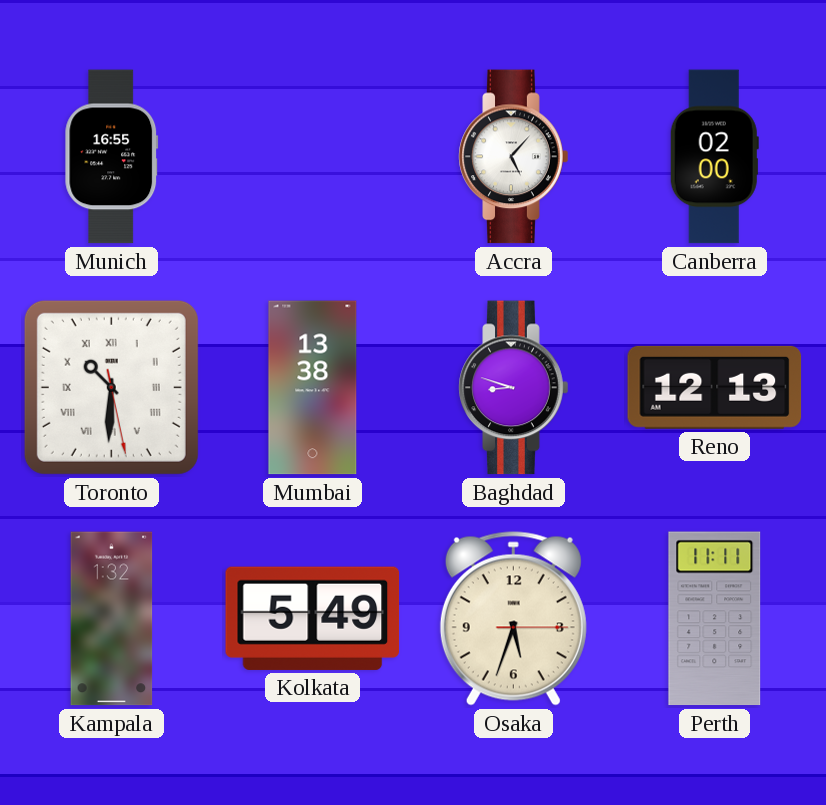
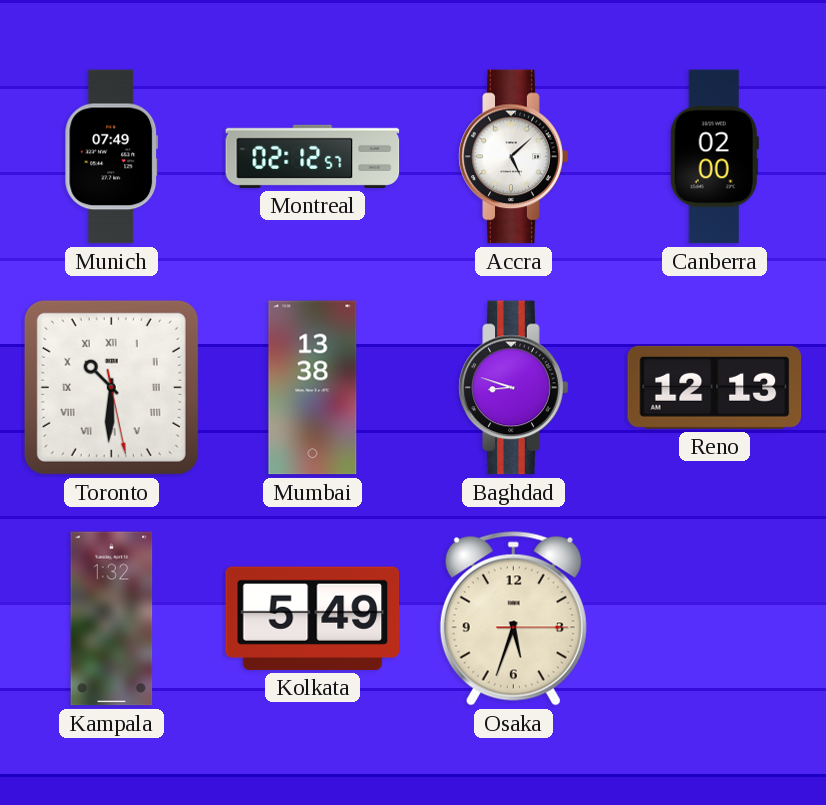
Munich: 16:55 -> 07:49 (112, 157)
Montreal: none -> 02:12 (313, 156)
Accra: 5:07 -> 5:08 (514, 157)
Perth: 11:11 -> none (715, 619)
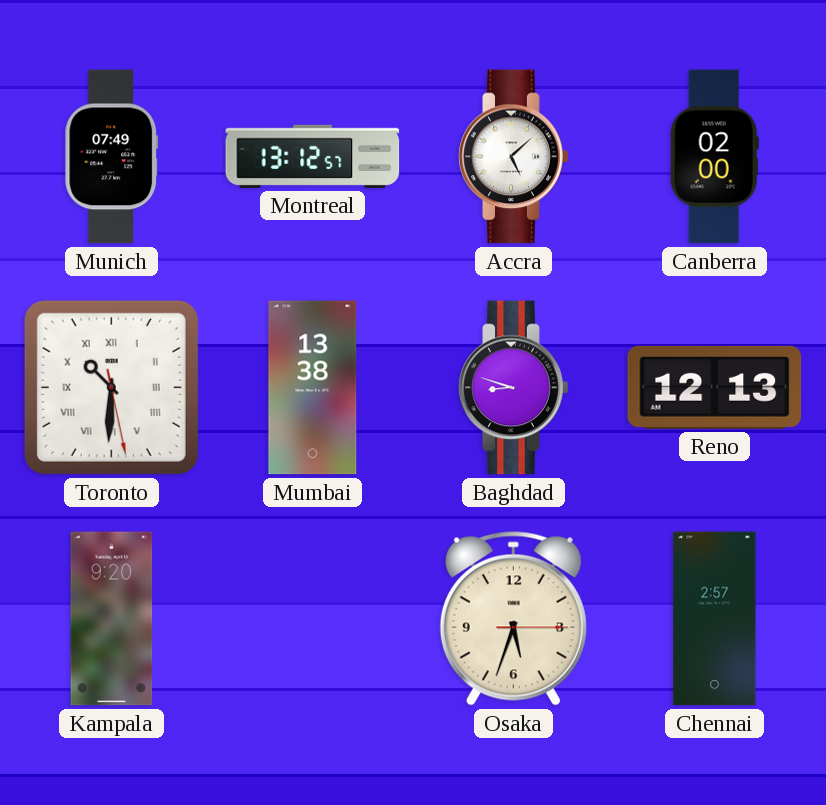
Montreal: 02:12 -> 13:12 (313, 156)
Kampala: 1:32 -> 9:20 (112, 619)
Kolkata: 5:49 -> none (313, 618)
Chennai: none -> 2:57 (715, 619)
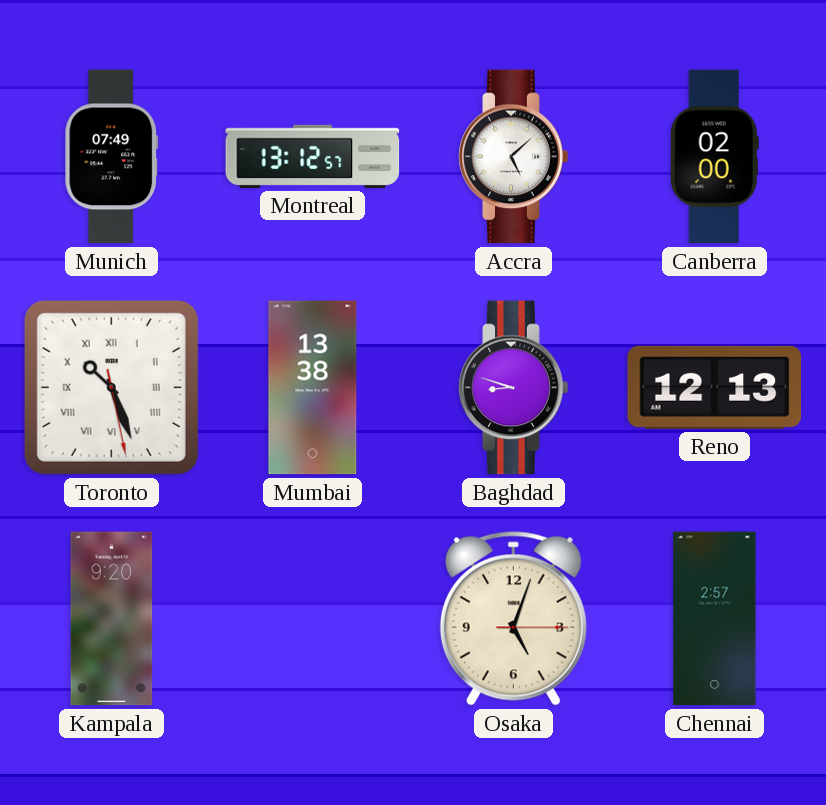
Toronto: 10:30 -> 10:26 (111, 387)
Osaka: 5:33 -> 5:03 (513, 619)
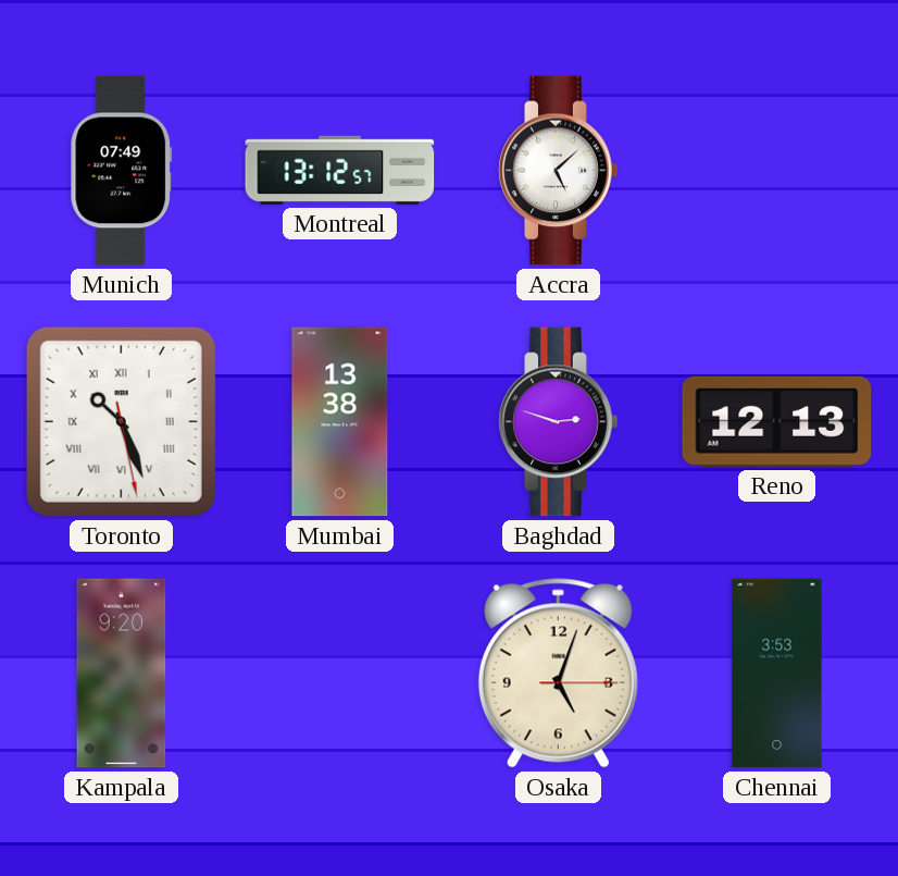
Canberra: 02:00 -> none (714, 157)
Baghdad: 8:48 -> 2:48 (559, 422)
Chennai: 2:57 -> 3:53 (777, 674)
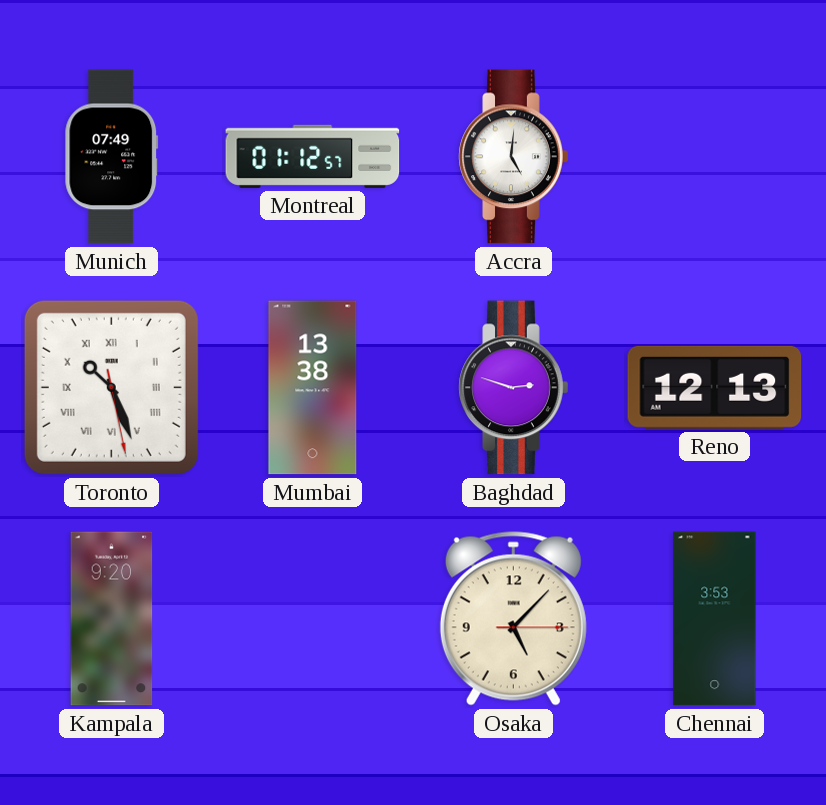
Montreal: 13:12 -> 01:12 (313, 156)
Accra: 5:08 -> 5:01 (514, 157)
Osaka: 5:03 -> 5:07 (513, 619)
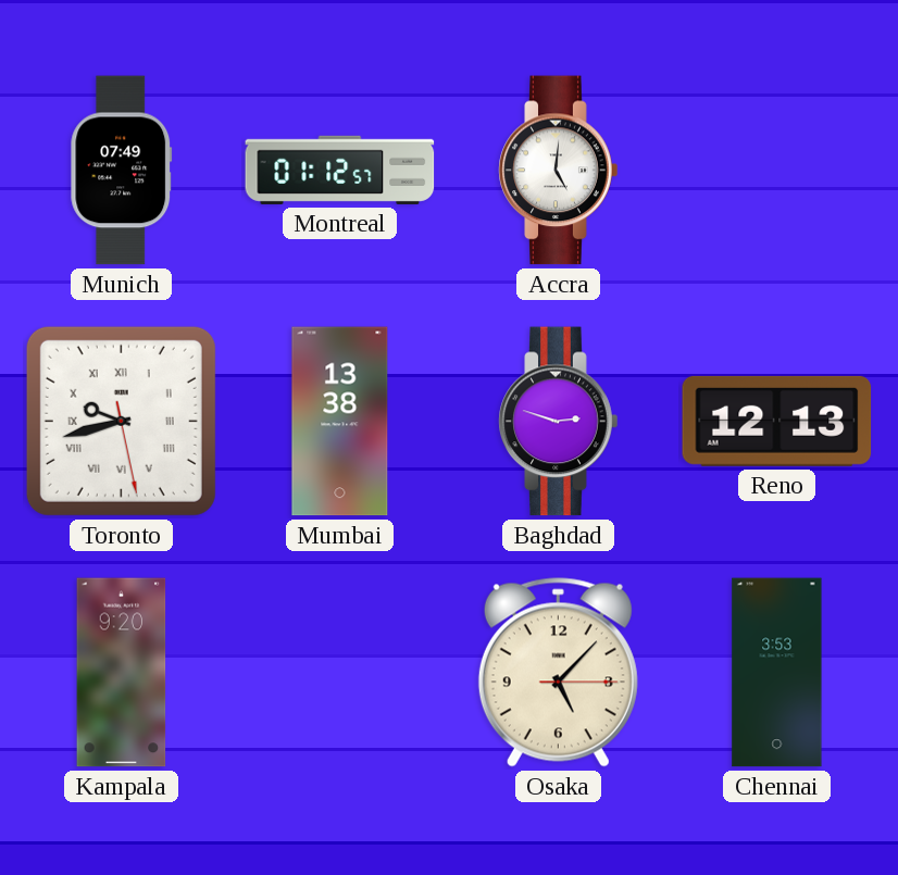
Toronto: 10:26 -> 9:42 (121, 421)
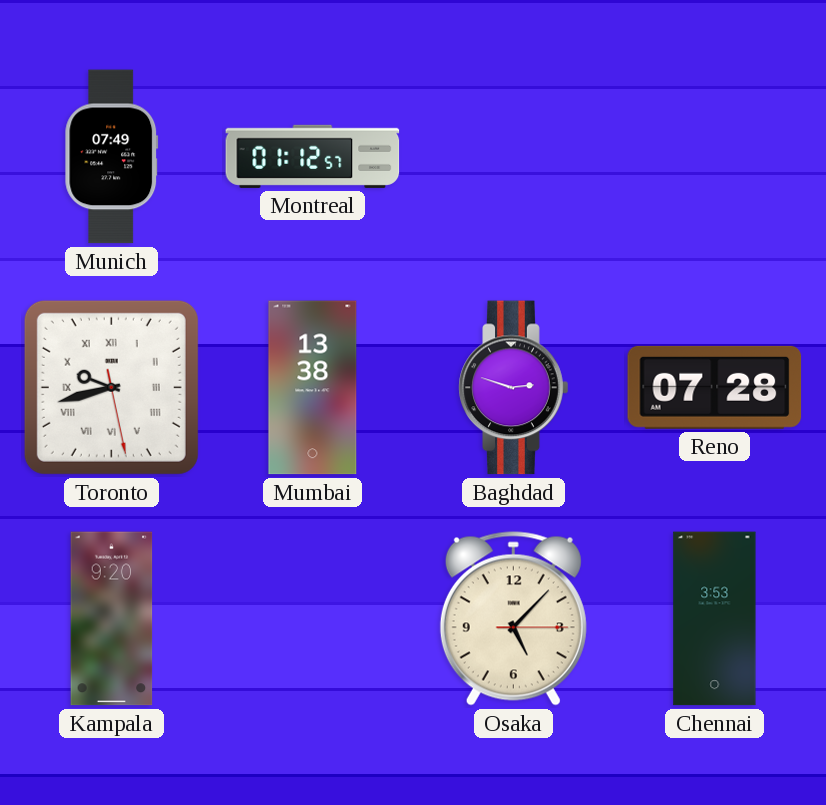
Accra: 5:01 -> none (559, 171)
Reno: 12:13 -> 07:28 (715, 387)
